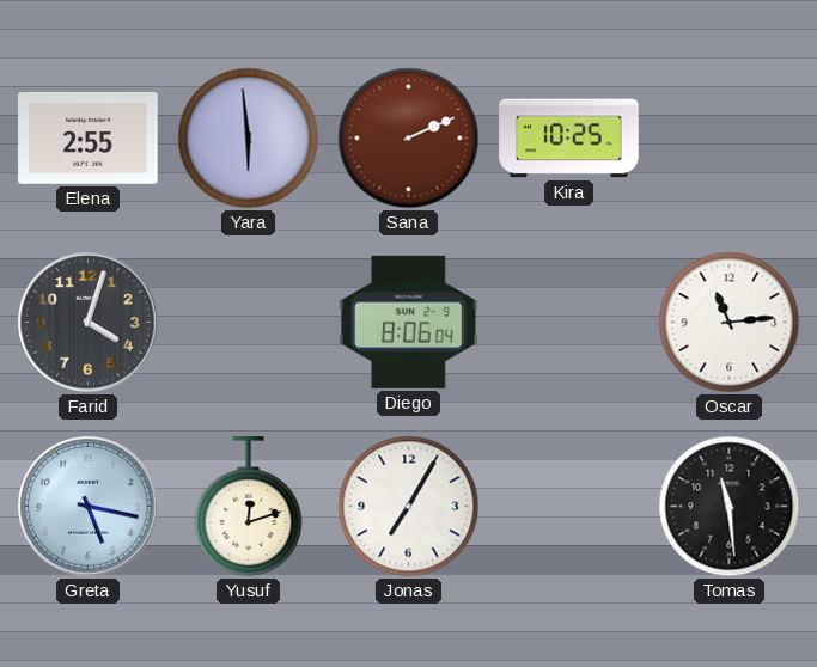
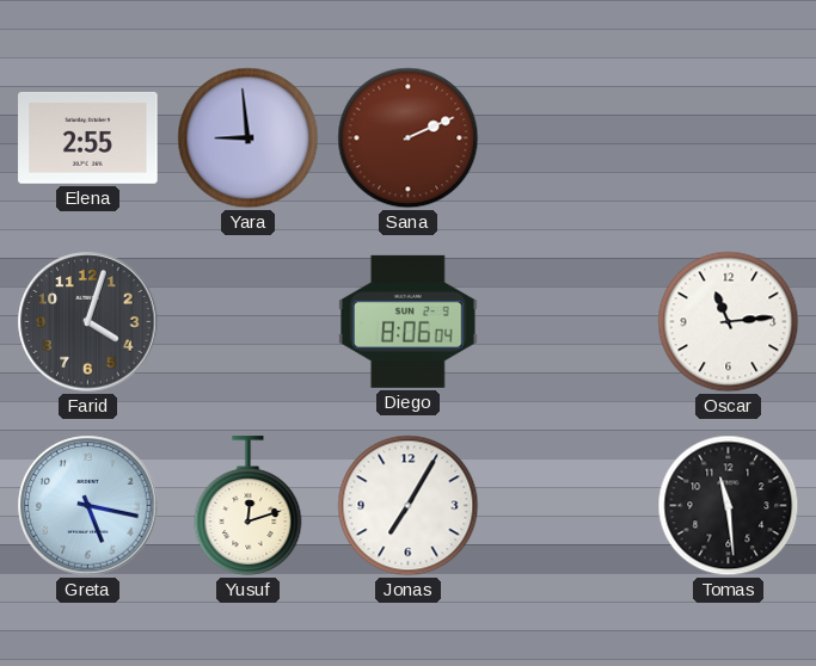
Yara: 5:59 -> 8:59 (249, 138)
Kira: 10:25 -> none (569, 139)
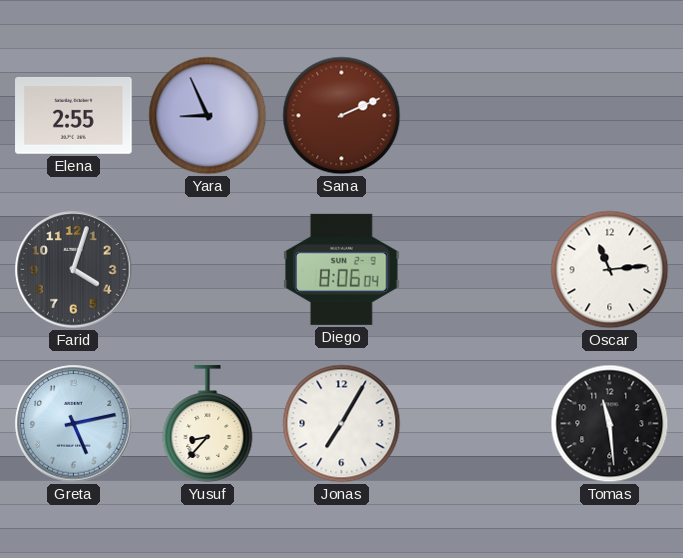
Yara: 8:59 -> 8:56 (208, 116)
Greta: 5:17 -> 5:13 (74, 424)
Yusuf: 12:12 -> 8:37 (208, 424)
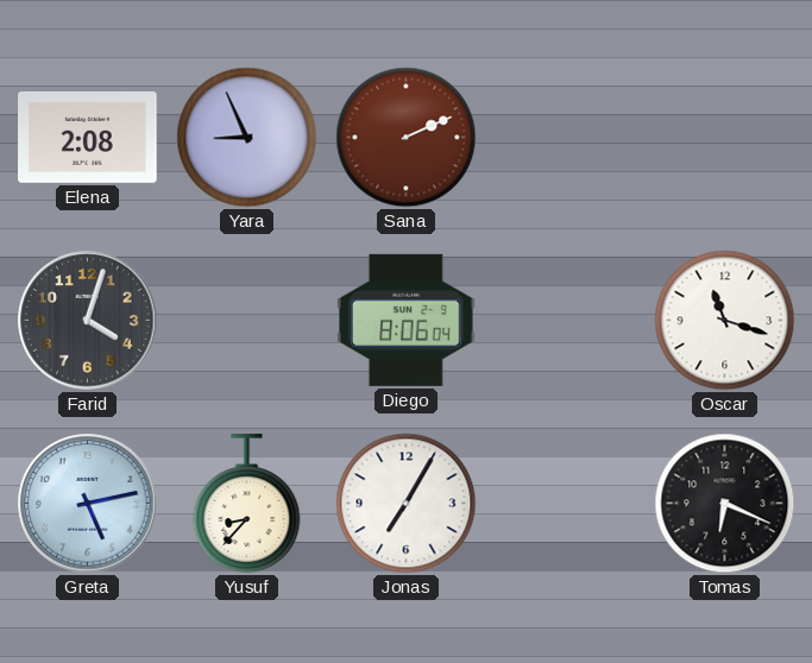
Elena: 2:55 -> 2:08 (88, 137)
Oscar: 11:14 -> 11:18 (725, 321)
Tomas: 11:29 -> 6:19 (725, 504)
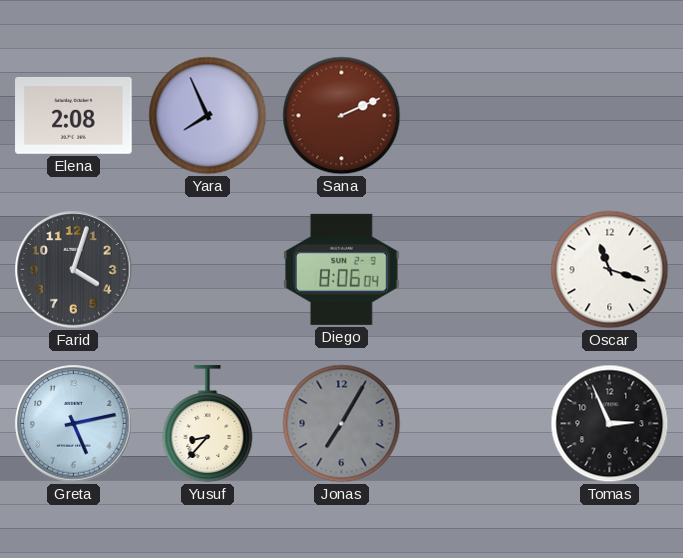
Yara: 8:56 -> 7:56 (208, 116)
Jonas dial: white -> grey (342, 424)
Tomas: 6:19 -> 2:56 (610, 424)
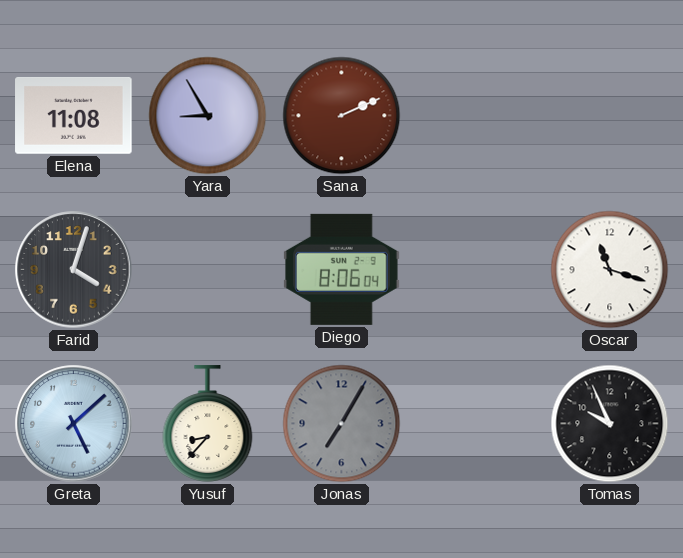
Elena: 2:08 -> 11:08 (74, 115)
Yara: 7:56 -> 8:55 (208, 116)
Greta: 5:13 -> 5:08 (74, 424)
Tomas: 2:56 -> 9:56 (610, 424)
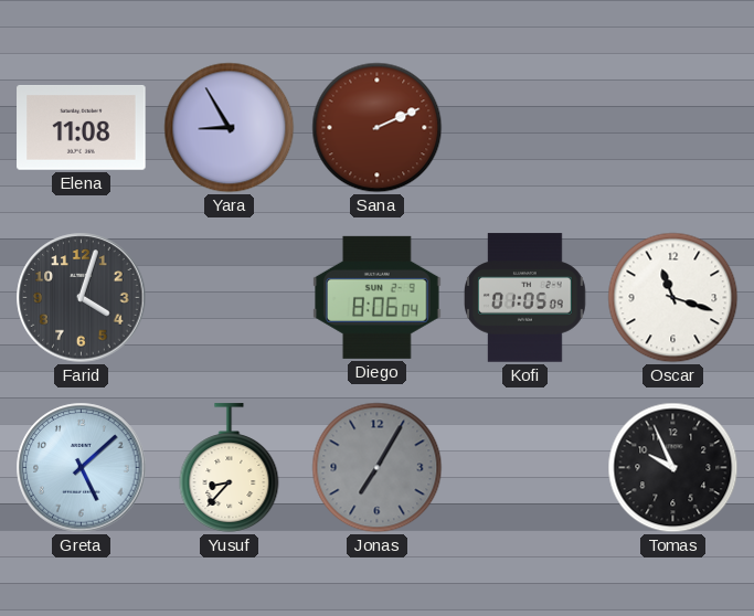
Kofi: none -> 01:05 (525, 298)
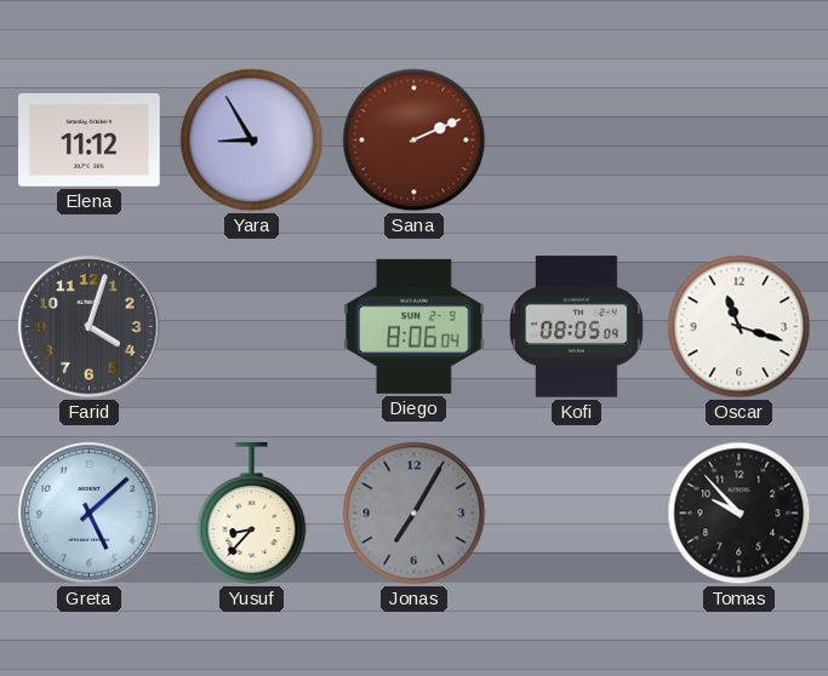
Elena: 11:08 -> 11:12 (90, 139)
Kofi: 01:05 -> 08:05 (577, 327)
Tomas: 9:56 -> 9:53 (740, 514)
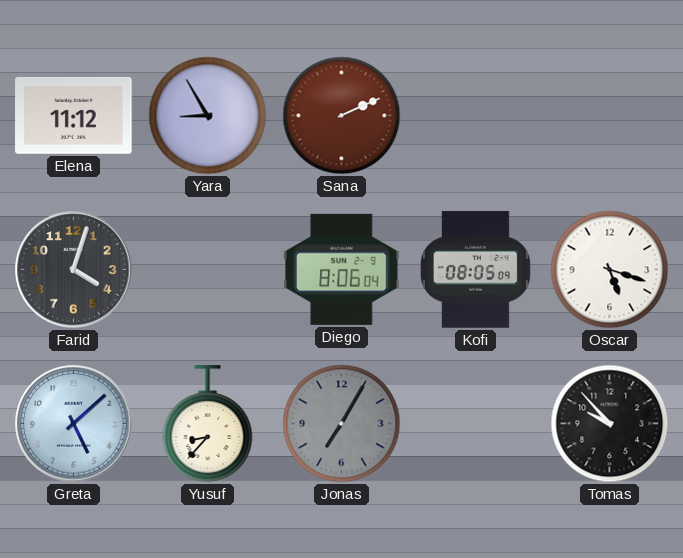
Oscar: 11:18 -> 5:18 (610, 270)
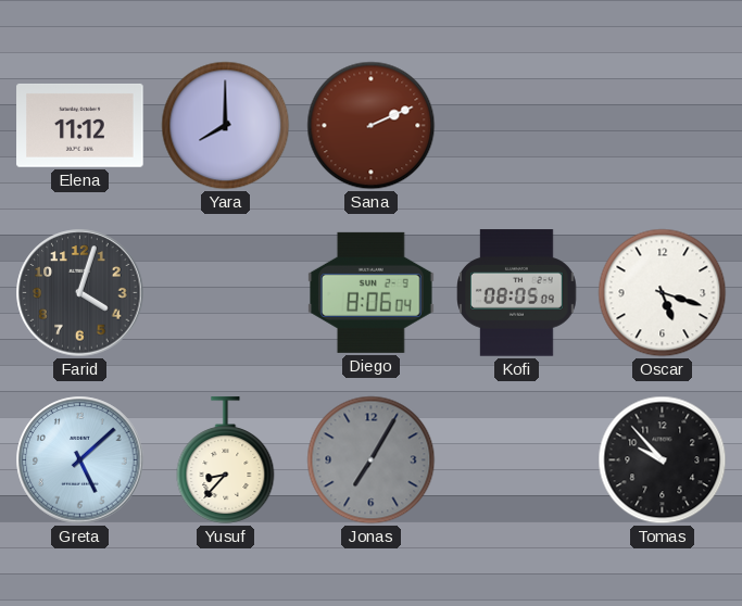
Yara: 8:55 -> 8:00 (226, 126)
